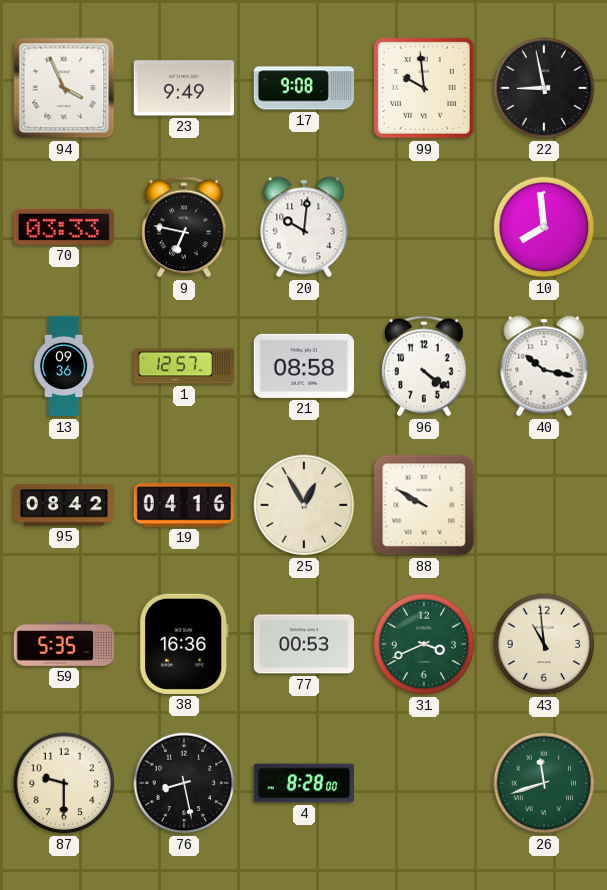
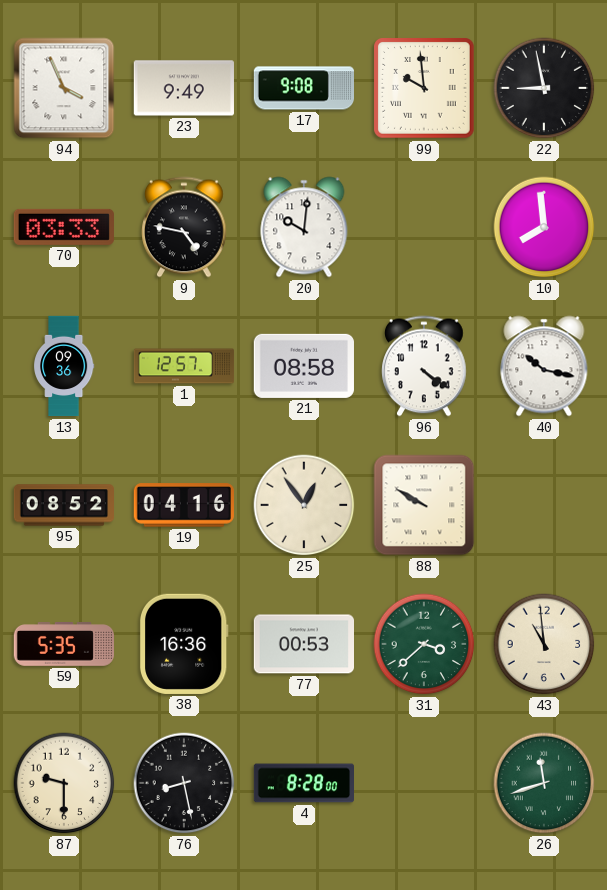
9: 6:47 -> 4:47 (185, 227)
95: 08:42 -> 08:52 (64, 505)
25: 12:55 -> 12:54 (304, 505)
31: 3:41 -> 3:38 (424, 644)
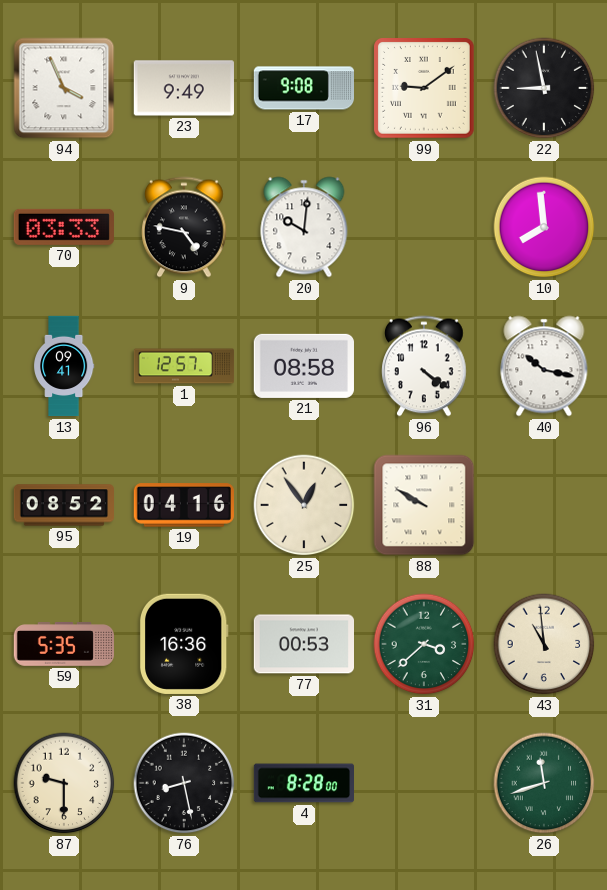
99: 9:59 -> 9:09 (424, 88)
13: 09:36 -> 09:41 (65, 366)
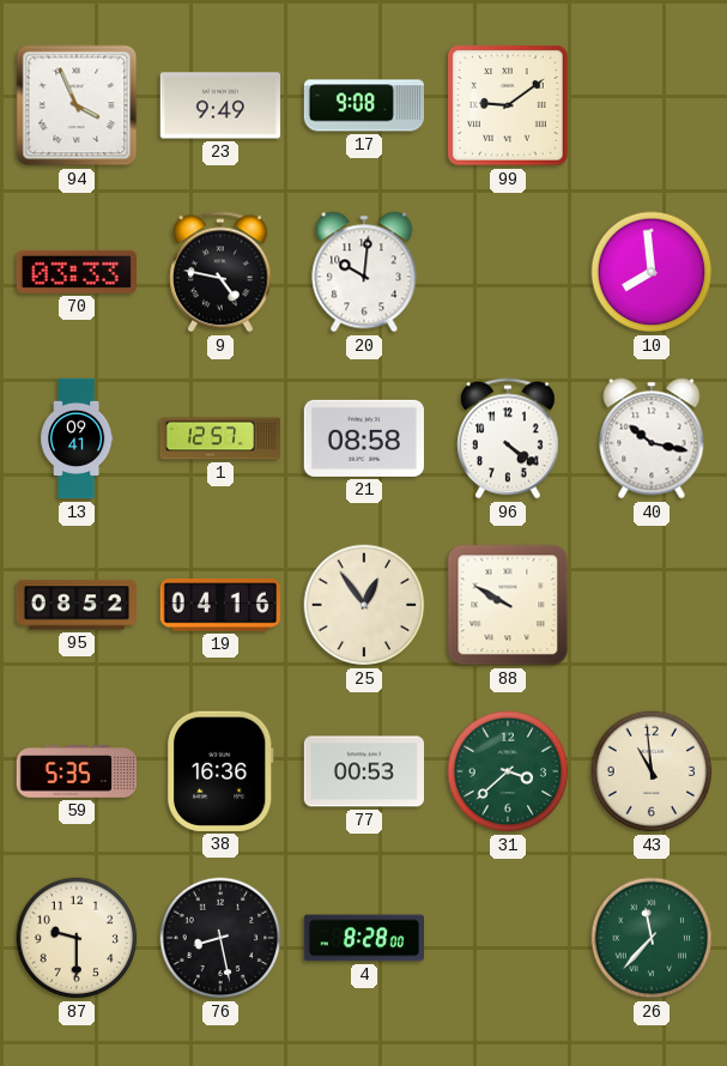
22: 8:58 -> none (544, 88)
26: 11:42 -> 11:37 (652, 938)
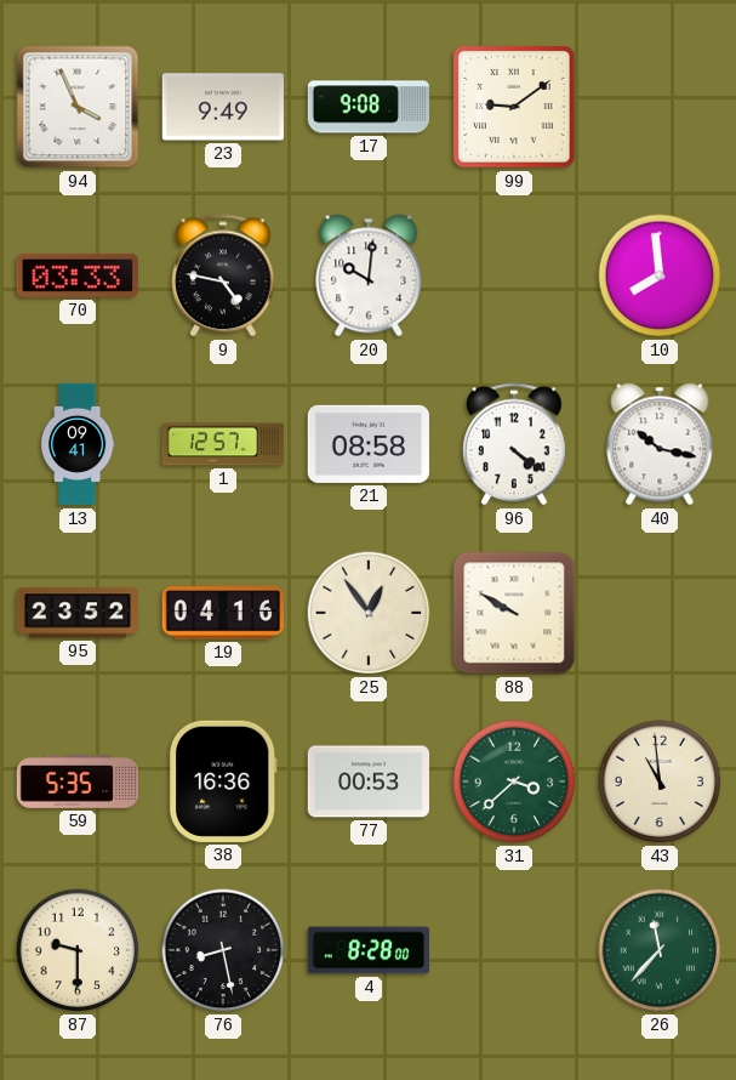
95: 08:52 -> 23:52 (78, 613)
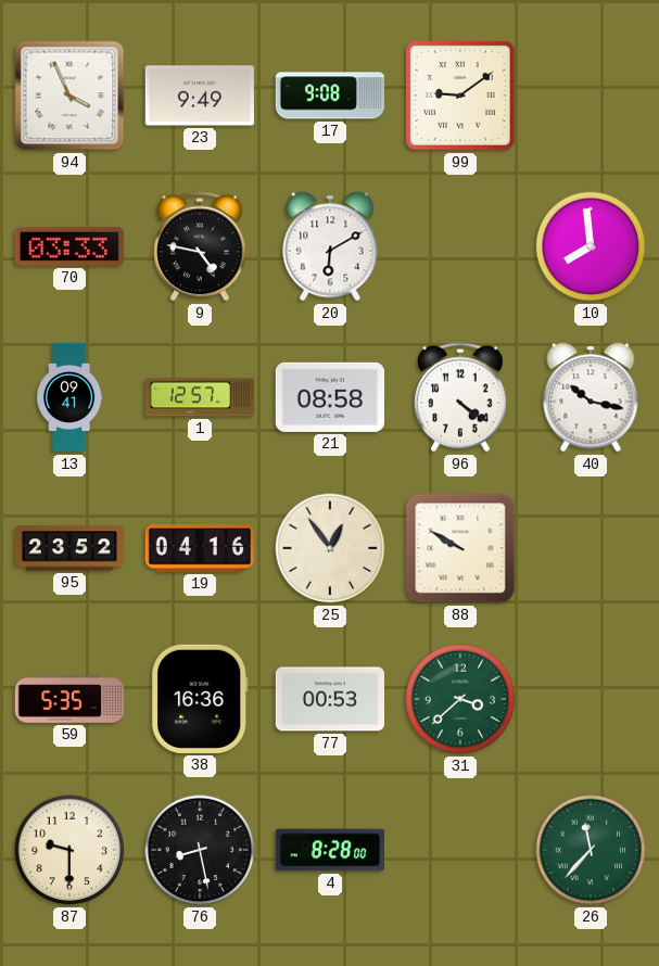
20: 10:01 -> 6:10 (330, 246)
43: 10:59 -> none (660, 781)
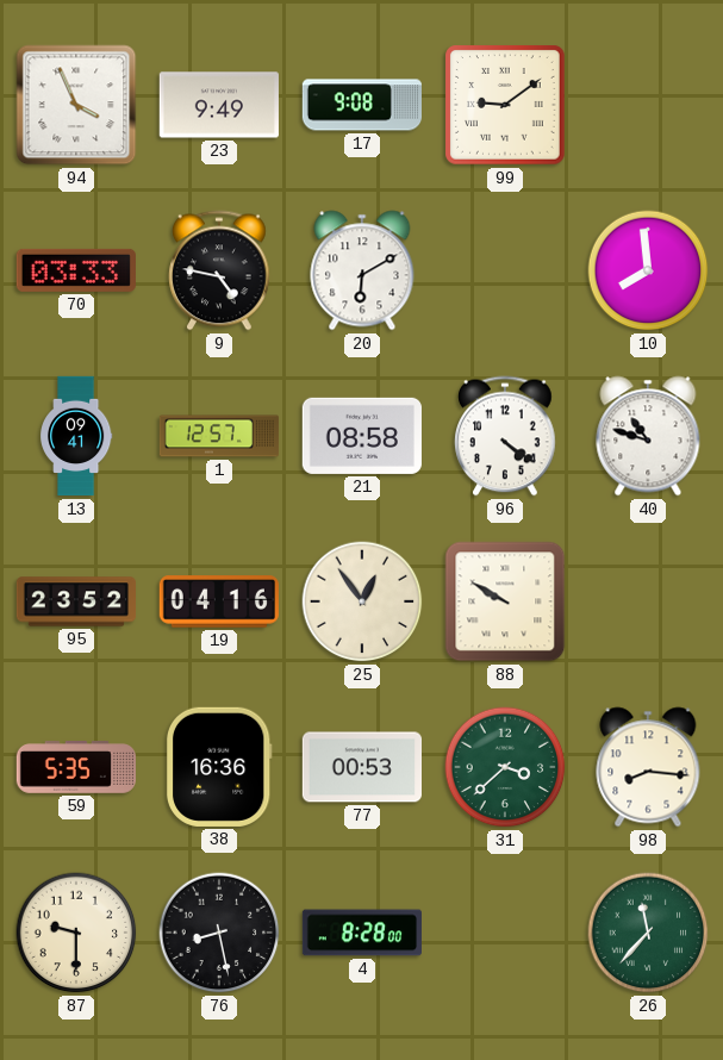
40: 10:17 -> 10:48 (648, 436)
98: none -> 8:16 (648, 767)
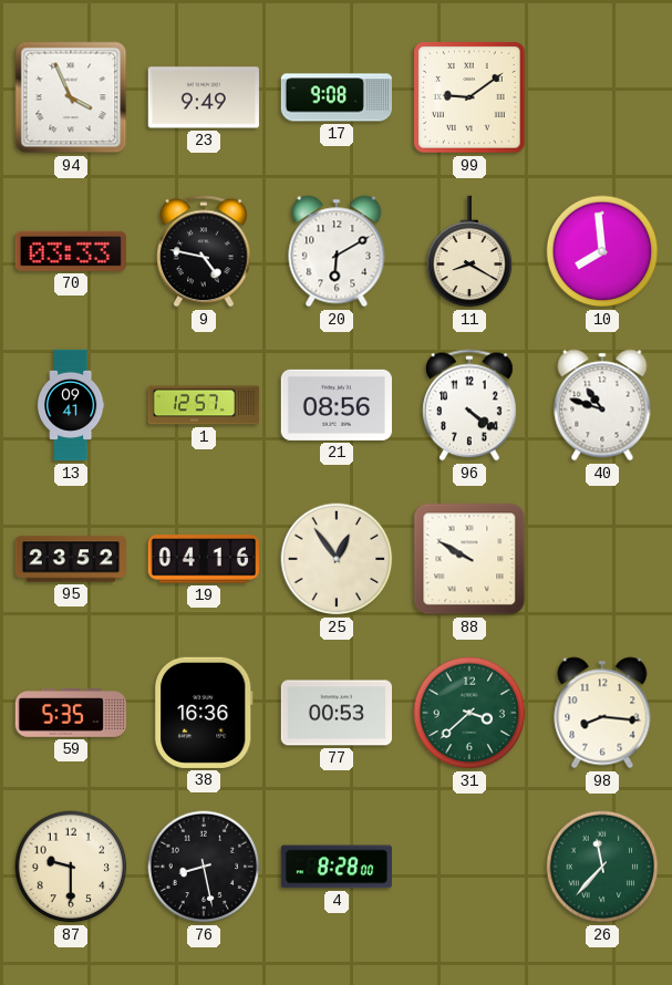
11: none -> 8:20 (469, 251)
21: 08:58 -> 08:56 (337, 405)
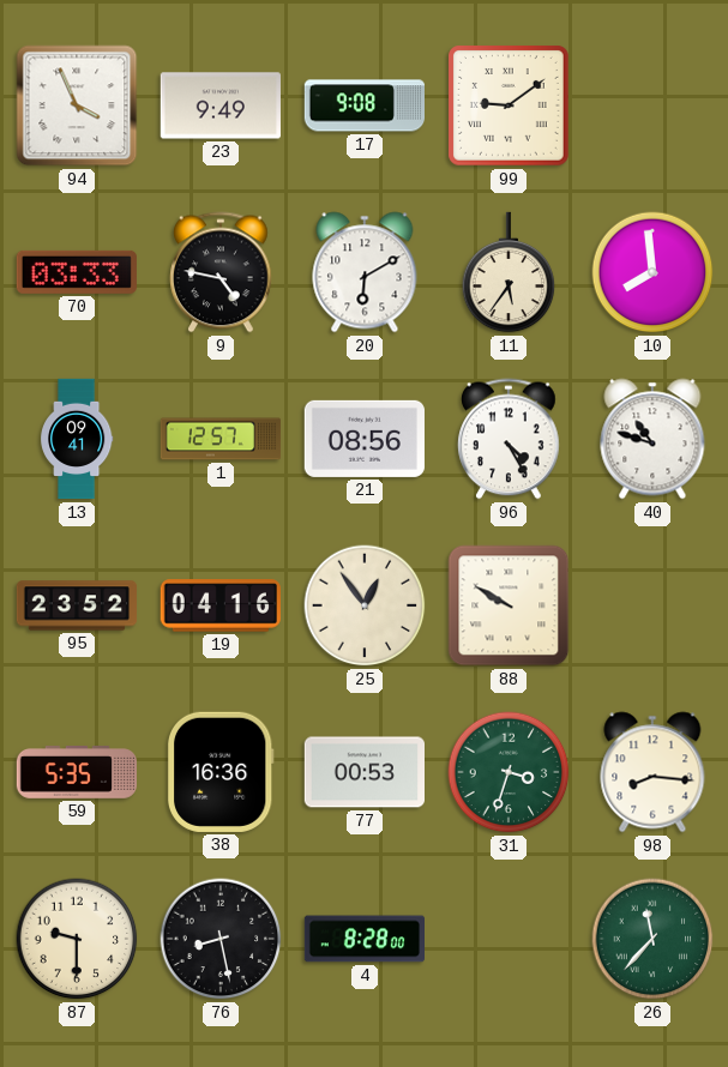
11: 8:20 -> 5:36 (509, 272)
96: 4:21 -> 4:25 (510, 439)
31: 3:38 -> 3:33 (509, 772)
